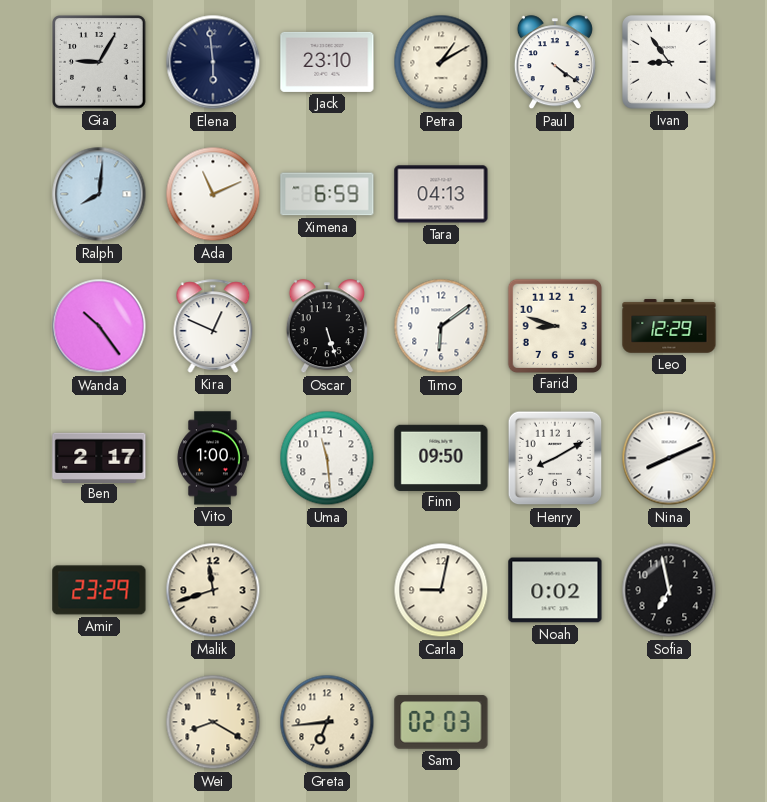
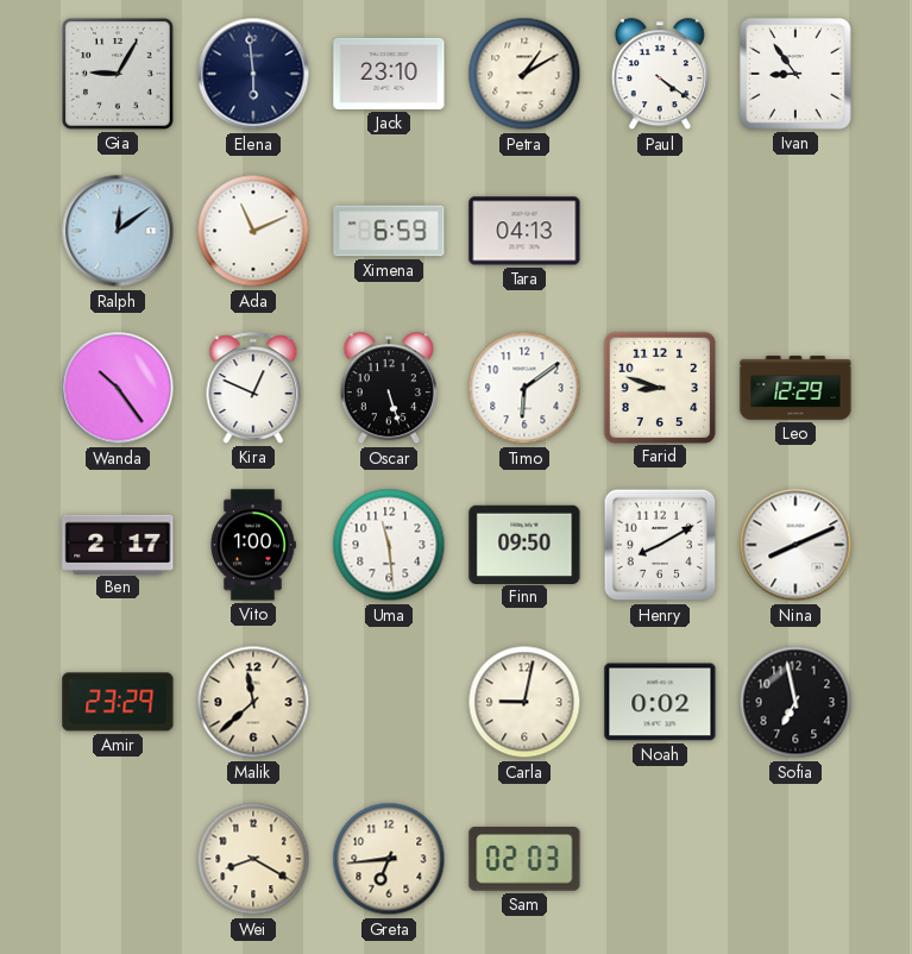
Ralph: 8:01 -> 12:09 (118, 231)
Malik: 11:42 -> 11:38 (253, 702)
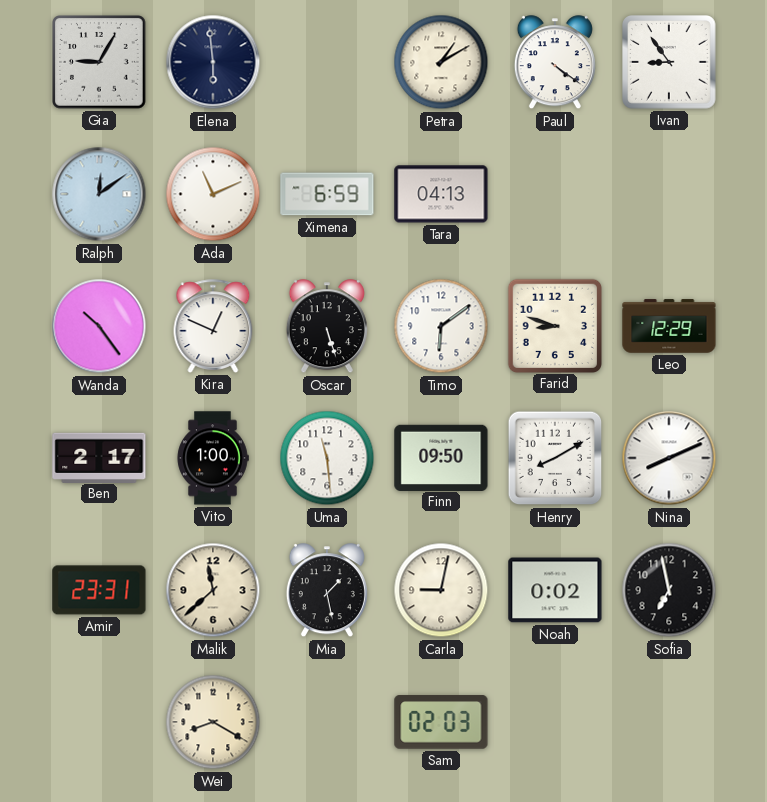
Jack: 23:10 -> none (389, 74)
Amir: 23:29 -> 23:31 (99, 590)
Mia: none -> 1:28 (327, 591)
Greta: 6:44 -> none (389, 859)
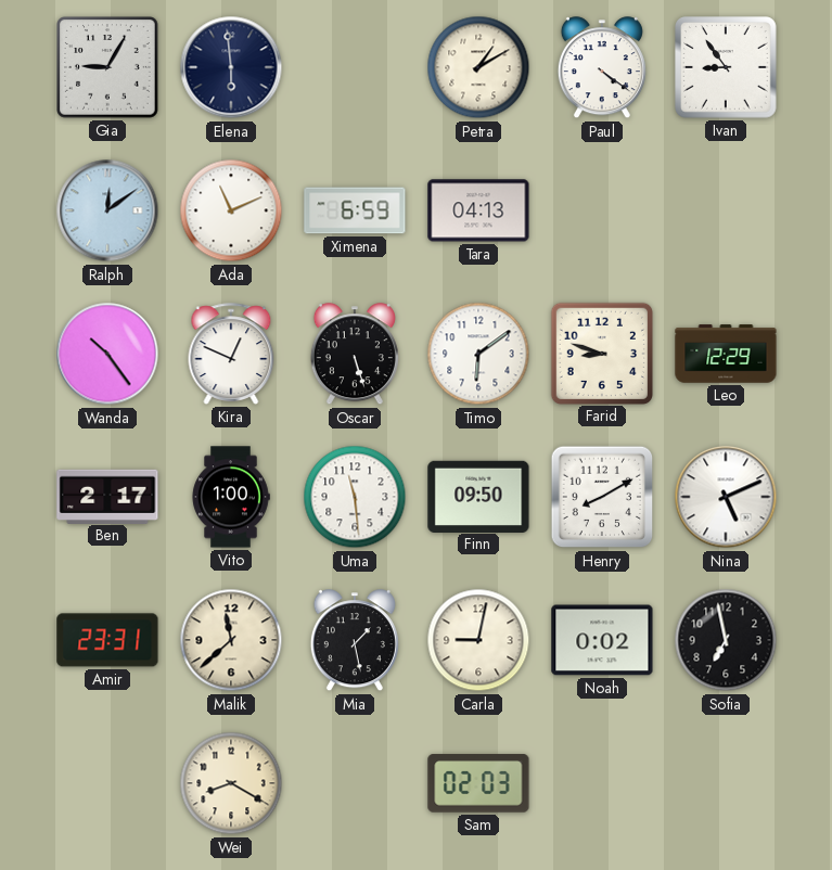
Nina: 8:11 -> 5:11 (726, 497)
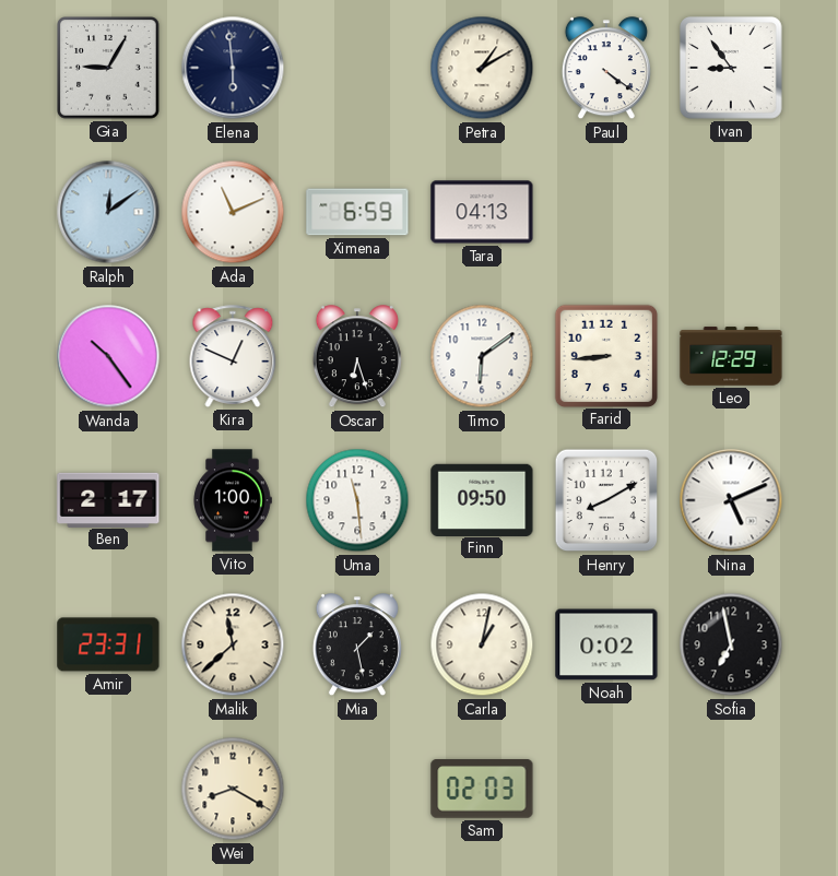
Oscar: 5:27 -> 6:27 (357, 357)
Farid: 8:48 -> 8:44 (605, 355)
Carla: 9:02 -> 1:02 (482, 644)
